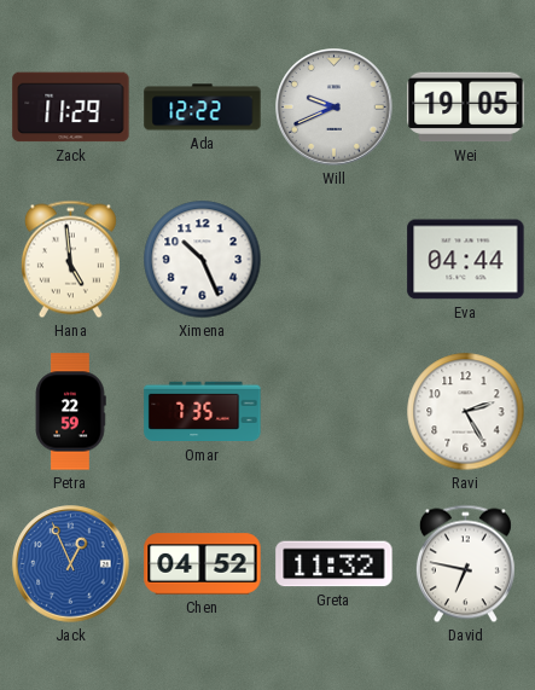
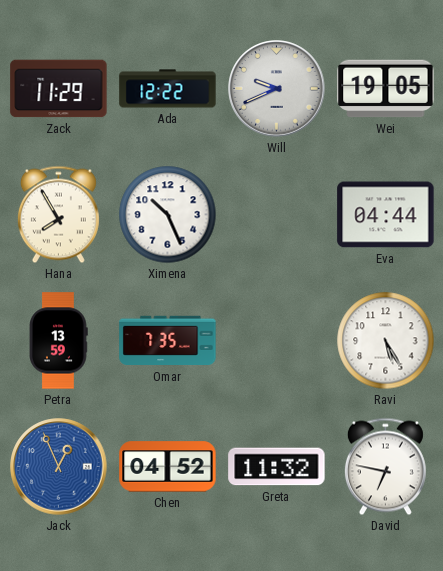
Hana: 4:59 -> 7:55 (58, 215)
Petra: 22:59 -> 13:59 (58, 341)
Ravi: 2:25 -> 5:25 (386, 341)
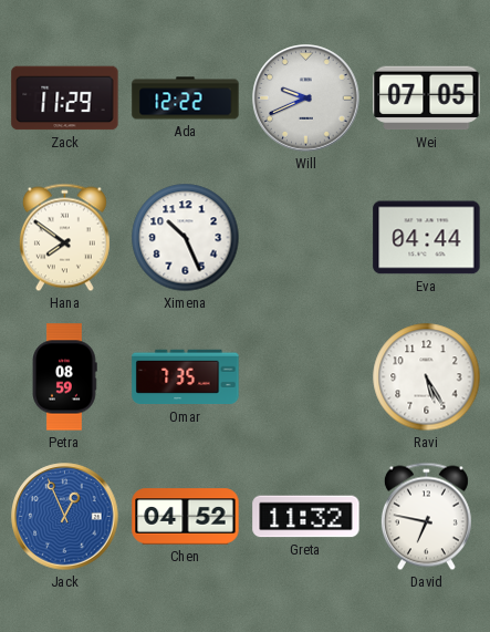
Wei: 19:05 -> 07:05 (427, 99)
Hana: 7:55 -> 7:51 (64, 238)
Petra: 13:59 -> 08:59 (64, 377)
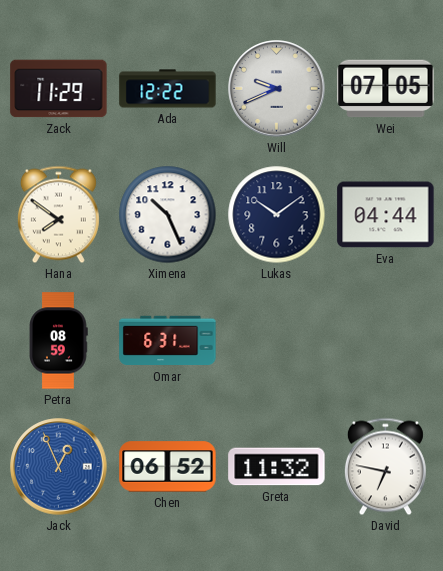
Lukas: none -> 10:09 (277, 215)
Omar: 7:35 -> 6:31 (168, 341)
Ravi: 5:25 -> none (427, 377)
Chen: 04:52 -> 06:52 (168, 467)
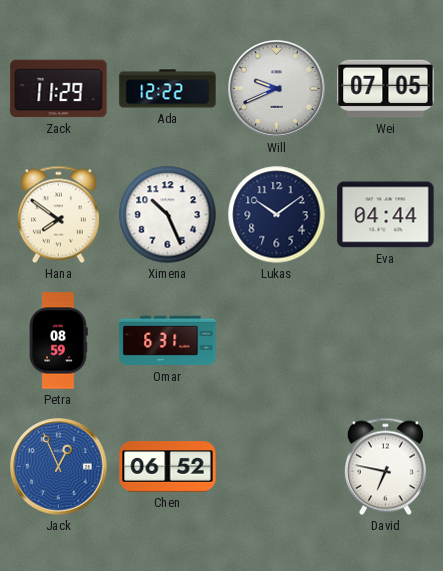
Greta: 11:32 -> none (277, 467)
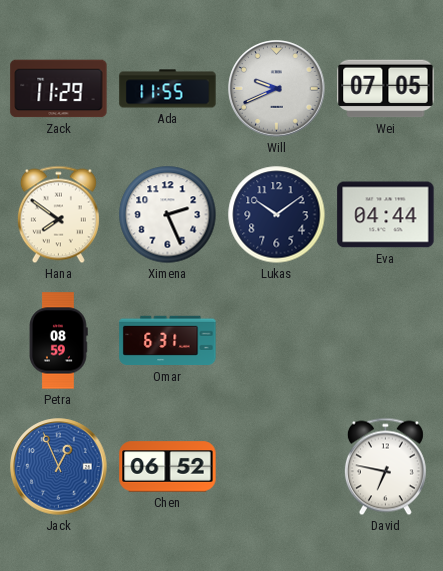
Ada: 12:22 -> 11:55 (168, 89)
Ximena: 10:26 -> 2:26 (168, 215)
